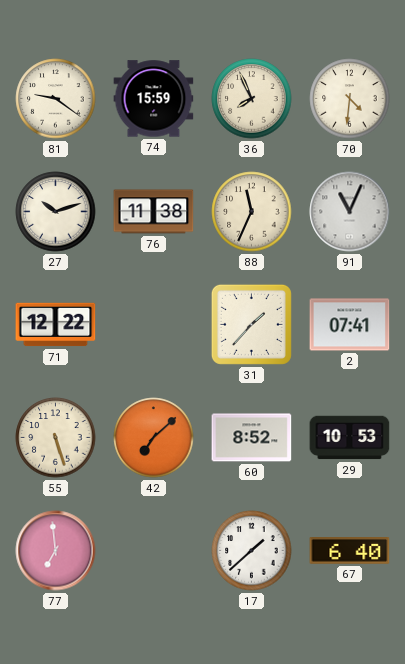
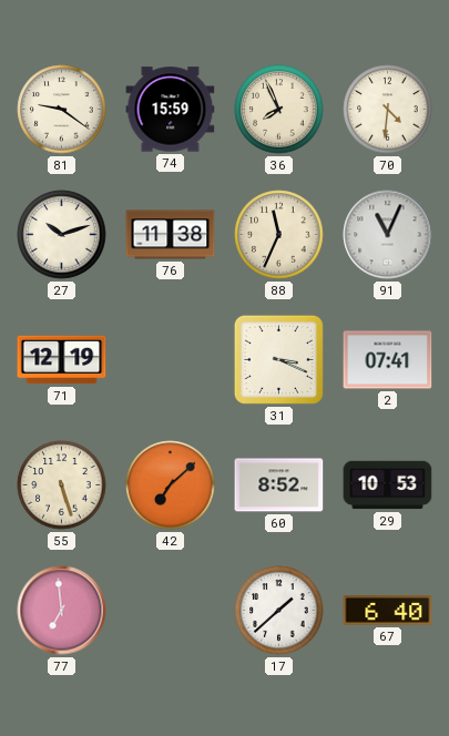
71: 12:22 -> 12:19 (62, 360)
31: 1:37 -> 3:19 (278, 359)
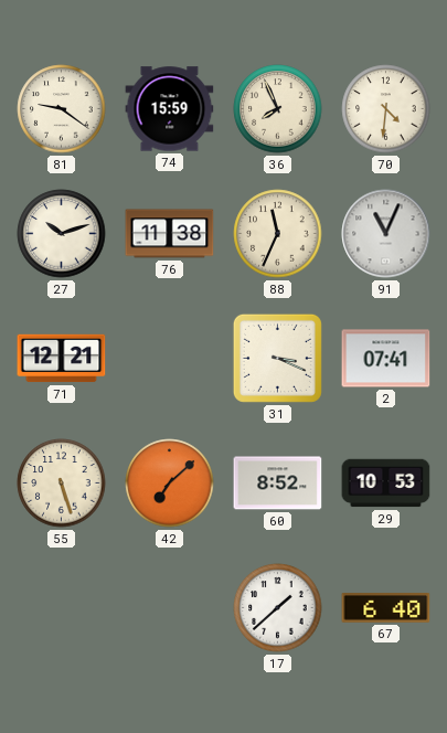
71: 12:19 -> 12:21 (62, 359)
77: 6:59 -> none (62, 611)
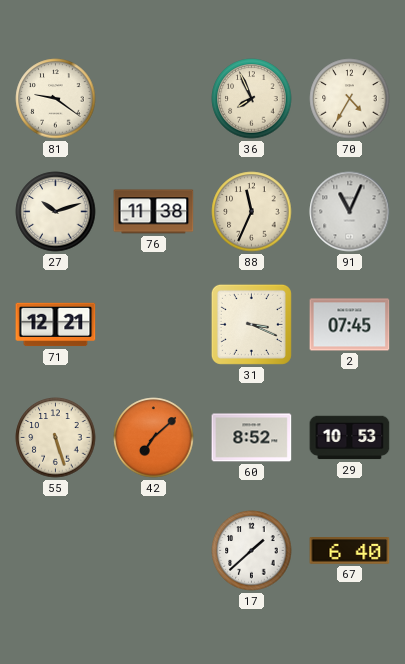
74: 15:59 -> none (170, 109)
70: 4:31 -> 4:35 (350, 99)
2: 07:41 -> 07:45 (350, 325)
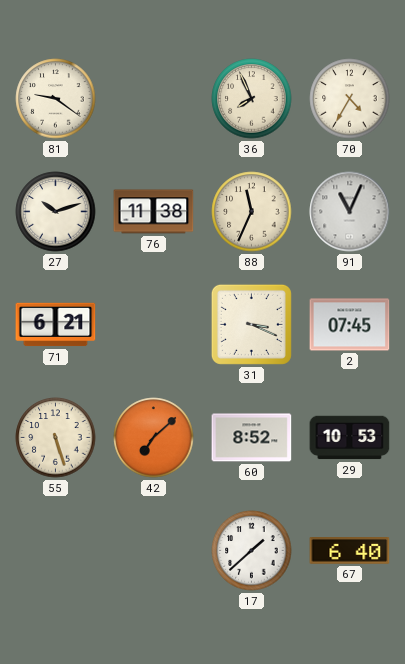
71: 12:21 -> 6:21 (56, 325)
